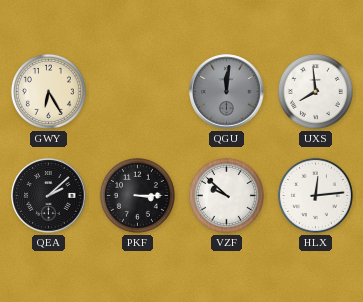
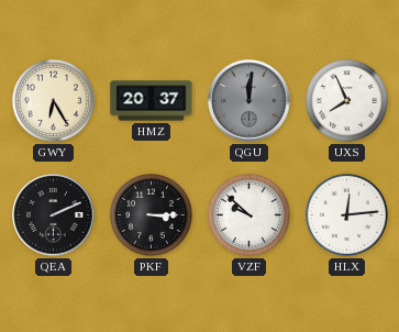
HMZ: none -> 20:37 (152, 101)
UXS: 7:59 -> 7:56 (346, 100)
QEA: 2:08 -> 2:11 (54, 215)
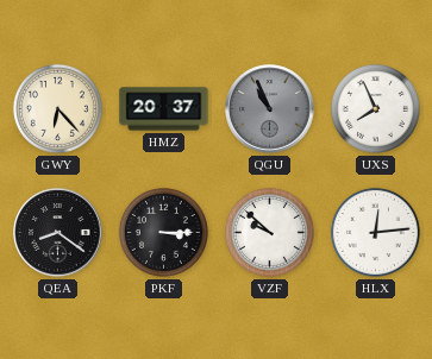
GWY: 6:25 -> 6:23 (57, 108)
QGU: 12:01 -> 10:56 (270, 109)
QEA: 2:11 -> 8:21 (58, 233)
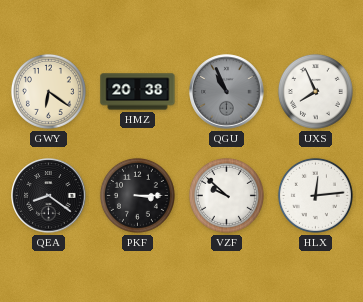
GWY: 6:23 -> 6:21 (48, 91)
HMZ: 20:37 -> 20:38 (138, 92)
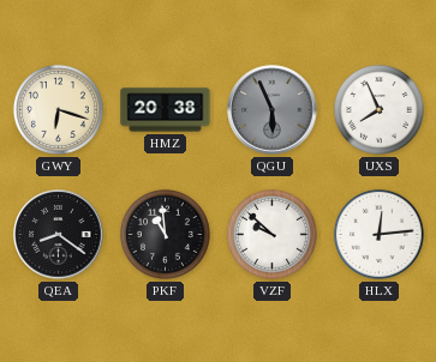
GWY: 6:21 -> 6:18 (58, 109)
QGU: 10:56 -> 5:56 (273, 110)
PKF: 3:15 -> 10:59 (165, 234)
